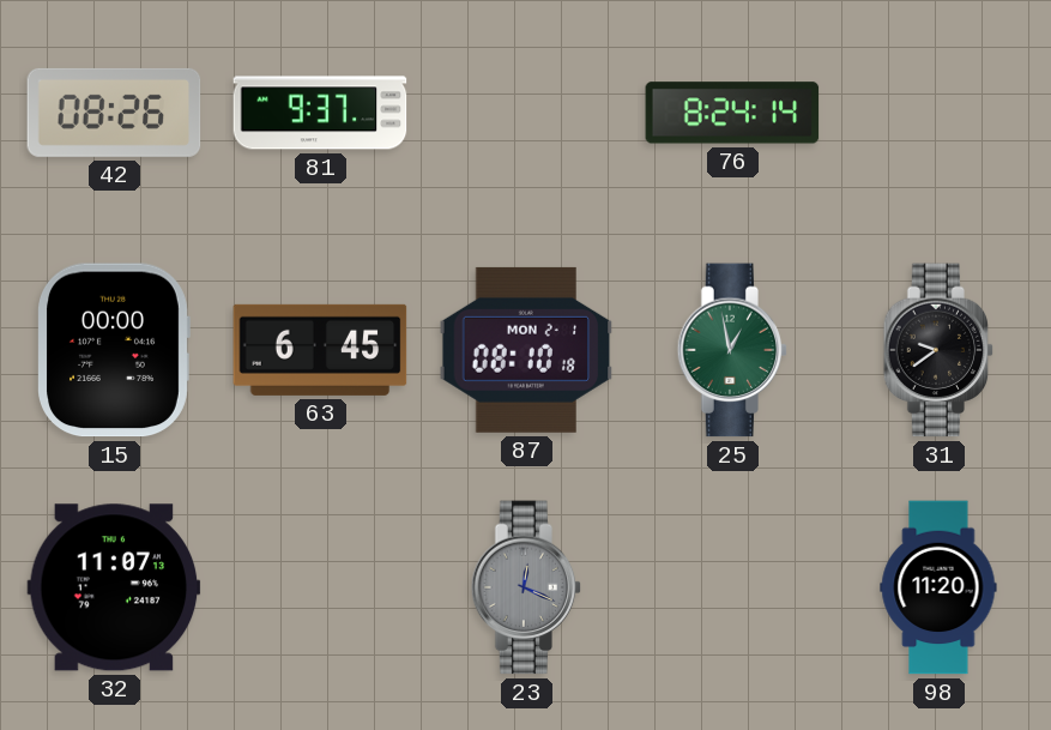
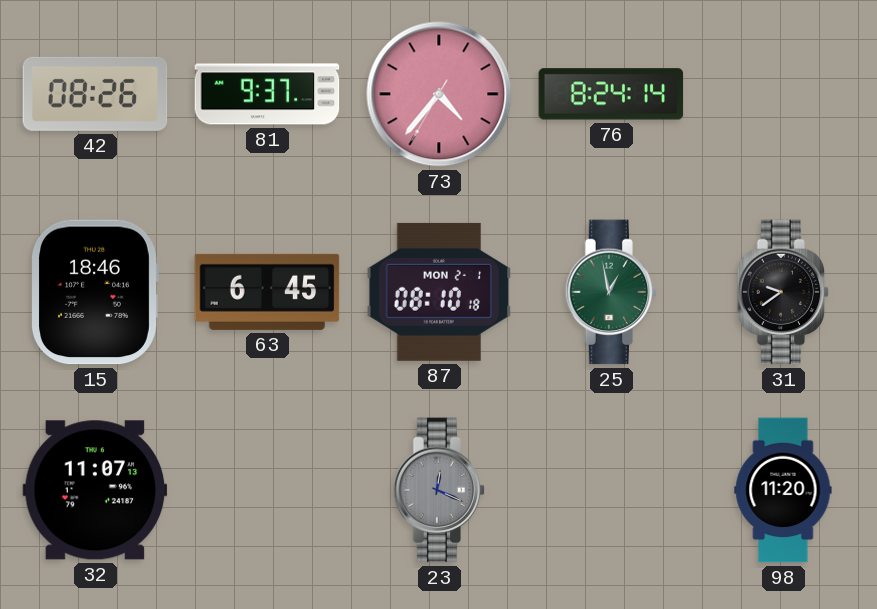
73: none -> 4:36 (439, 94)
15: 00:00 -> 18:46 (95, 292)
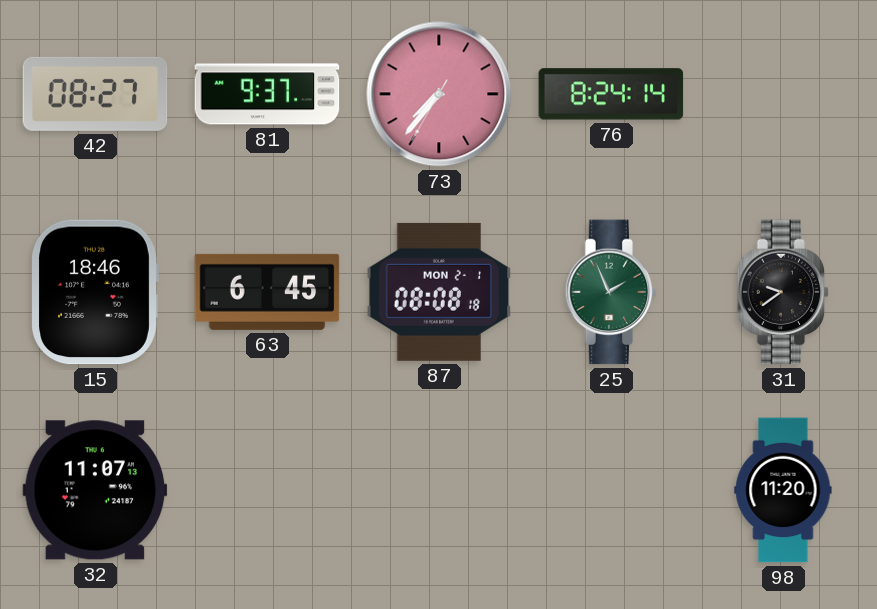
42: 08:26 -> 08:27 (95, 94)
73: 4:36 -> 7:36 (439, 94)
87: 08:10 -> 08:08 (439, 292)
25: 12:58 -> 1:56 (611, 292)
23: 12:19 -> none (439, 490)
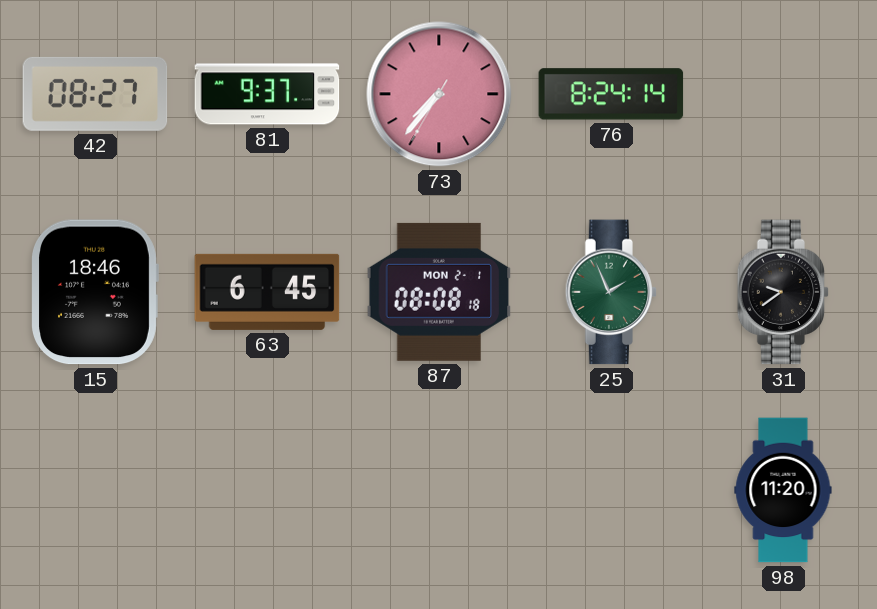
32: 11:07 -> none (95, 490)
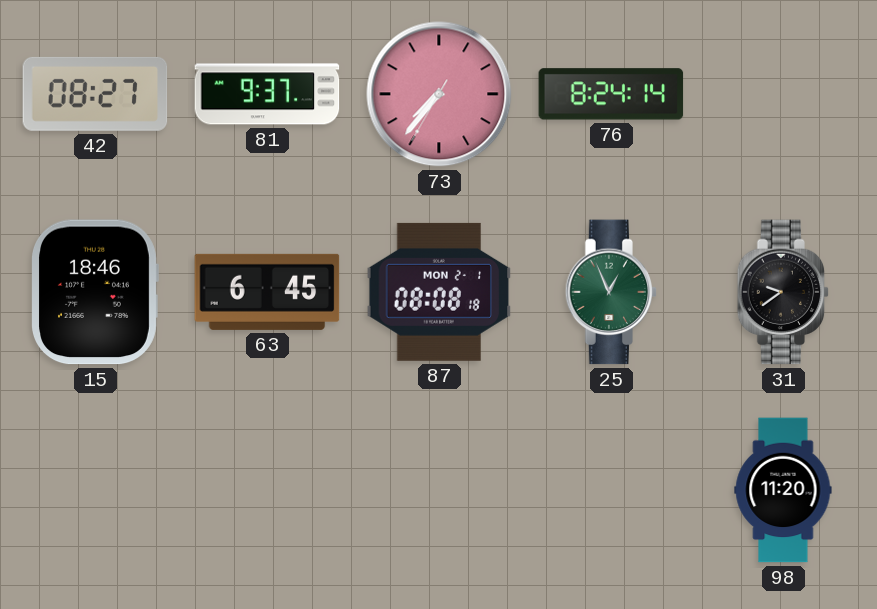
25: 1:56 -> 12:56 (611, 292)
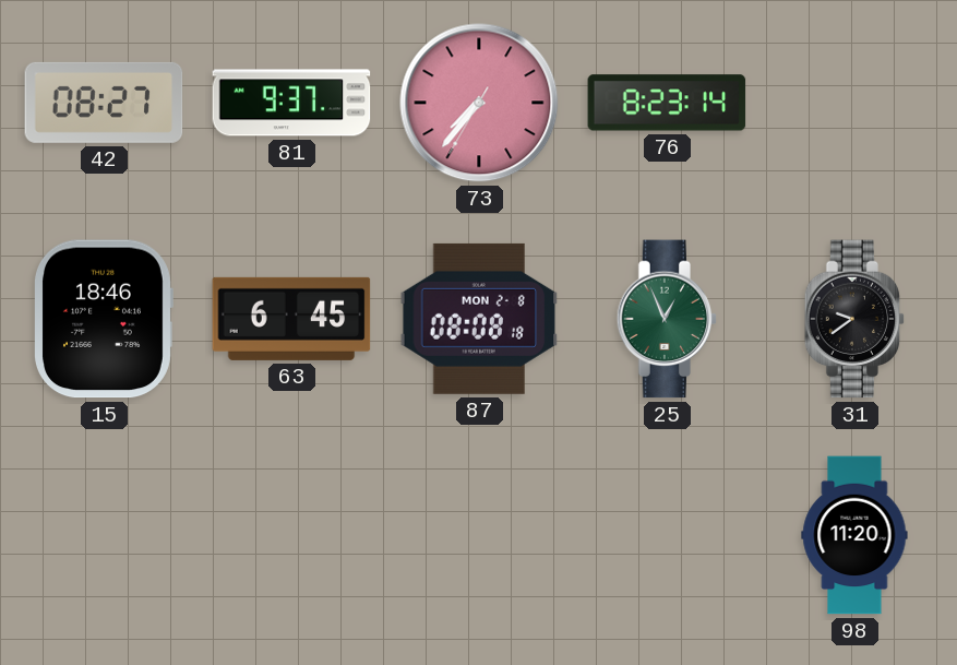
76: 8:24 -> 8:23 (667, 103)
87 date: MON 2-1 -> MON 2-8 (479, 319)
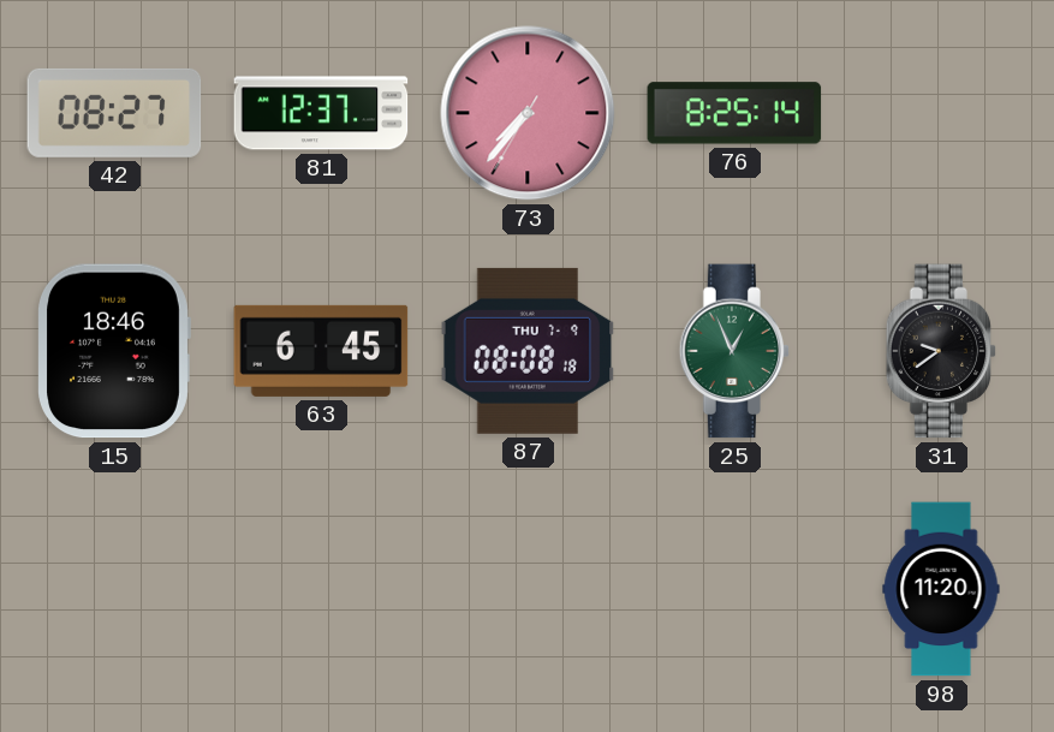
81: 9:37 -> 12:37 (321, 113)
76: 8:23 -> 8:25 (734, 113)
87 date: MON 2-8 -> THU 7-9 (528, 351)
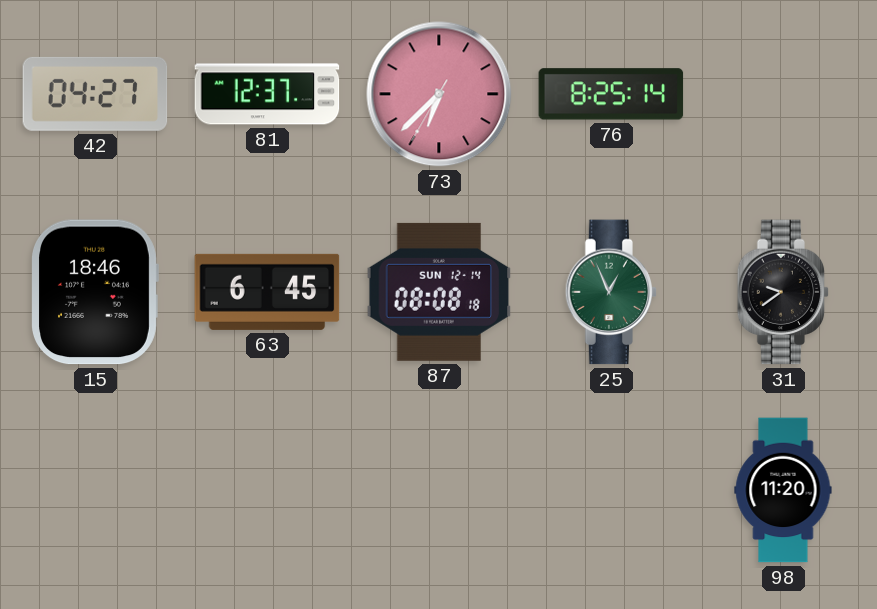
42: 08:27 -> 04:27 (95, 94)
73: 7:36 -> 6:37 (439, 94)
87 date: THU 7-9 -> SUN 12-14 (439, 292)
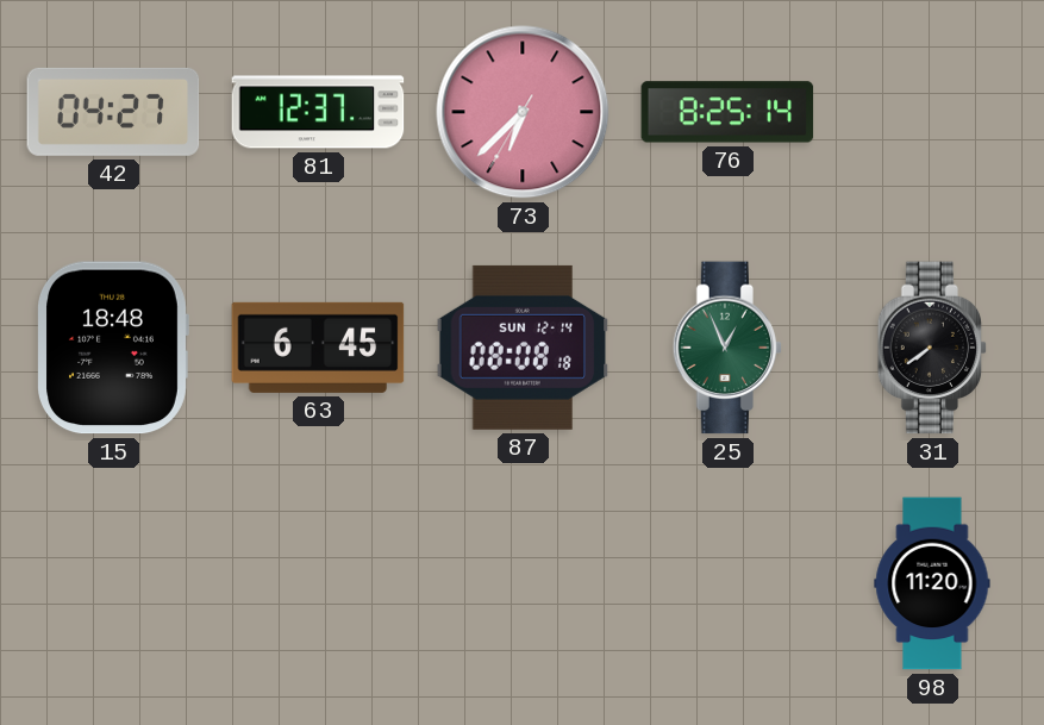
15: 18:46 -> 18:48 (113, 348)
31: 9:39 -> 7:39 (932, 348)
